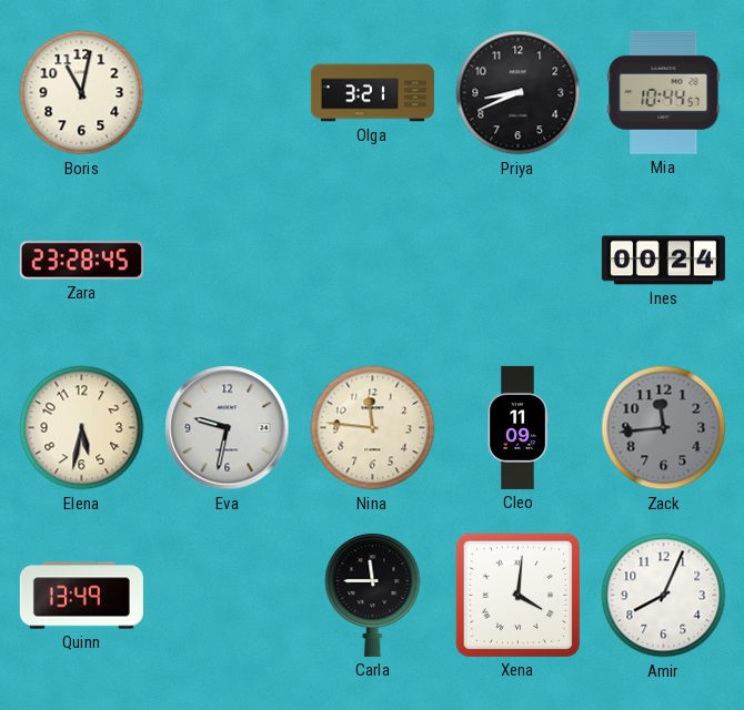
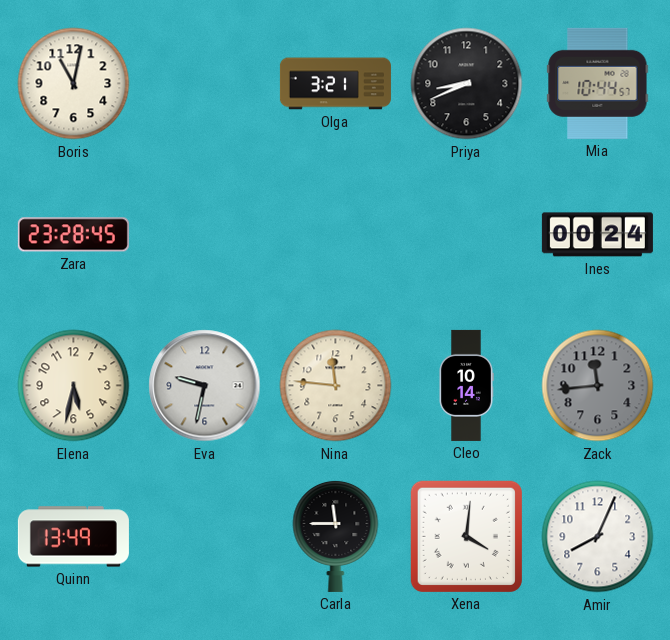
Cleo: 11:09 -> 10:14 (466, 385)
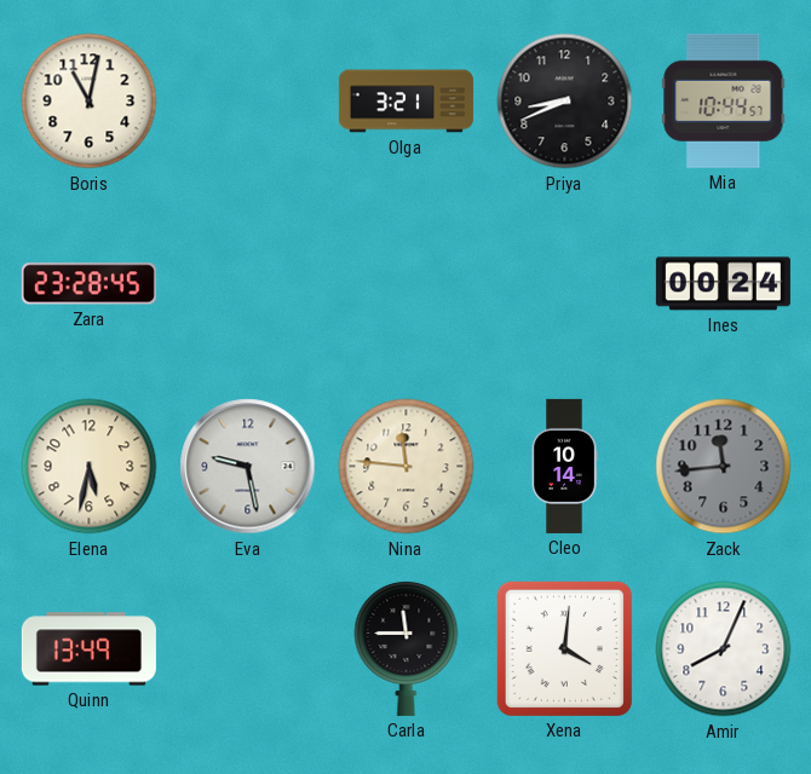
Eva: 9:32 -> 9:28 (248, 467)
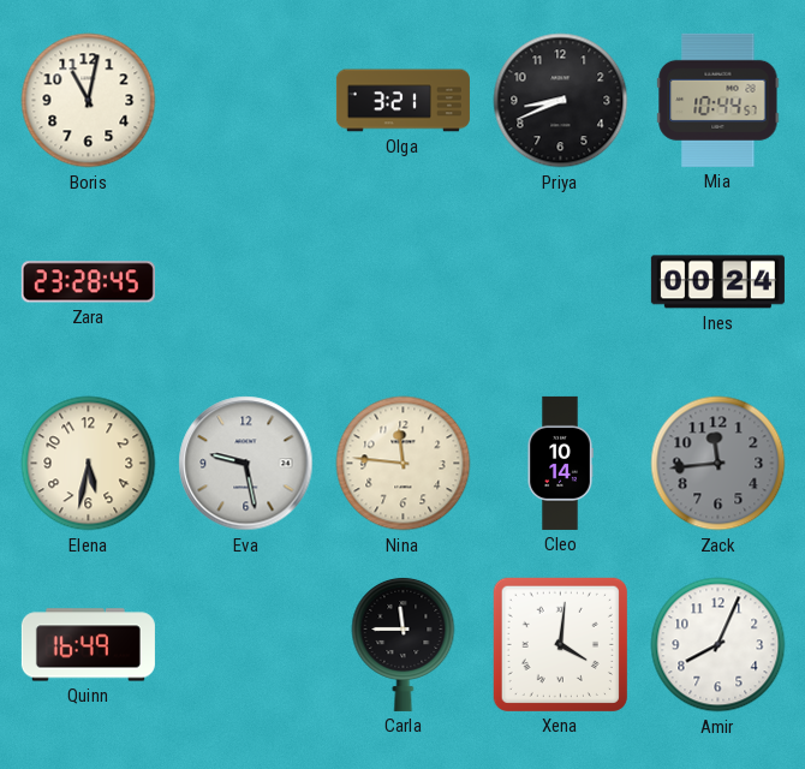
Quinn: 13:49 -> 16:49 (88, 645)
